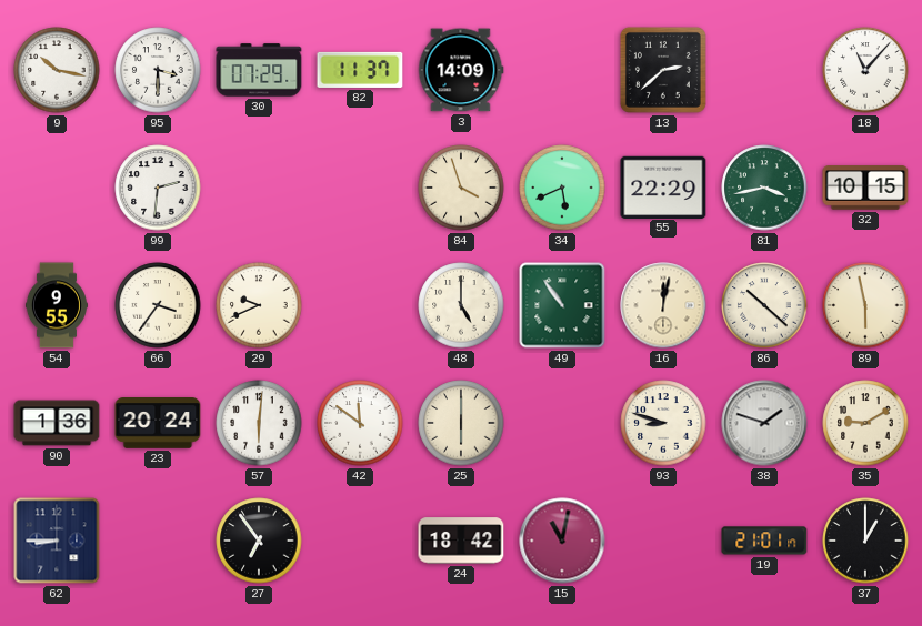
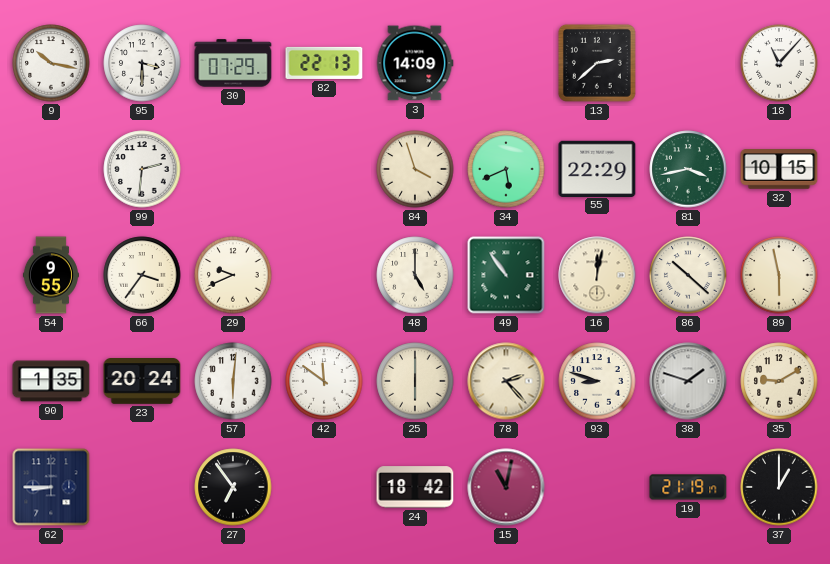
82: 11:37 -> 22:13 (324, 63)
90: 1:36 -> 1:35 (51, 381)
78: none -> 2:23 (506, 381)
19: 21:01 -> 21:19 (688, 487)
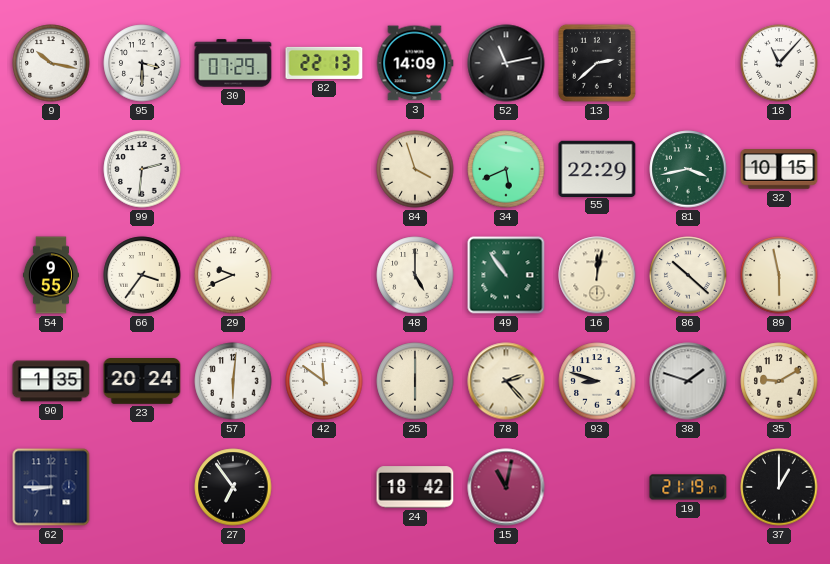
52: none -> 11:13 (506, 63)
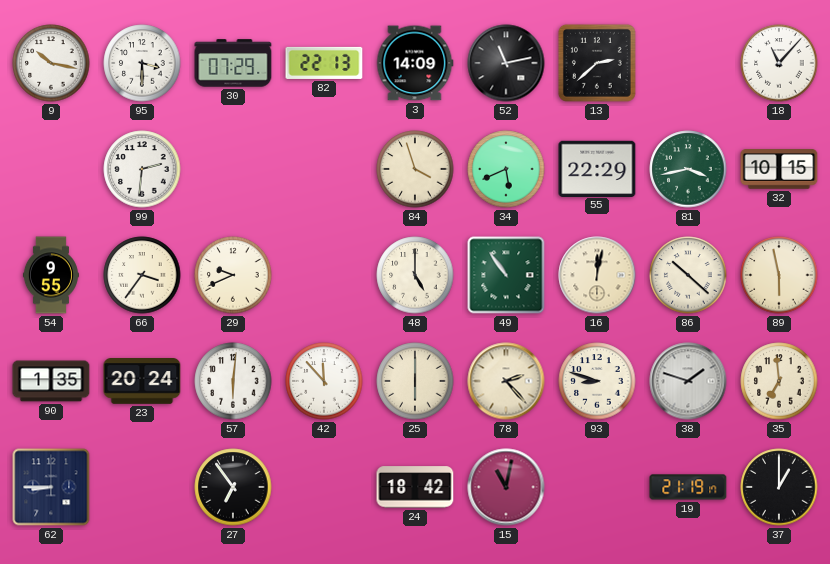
42: 11:51 -> 11:53 (324, 381)
35: 9:10 -> 6:59 (779, 381)
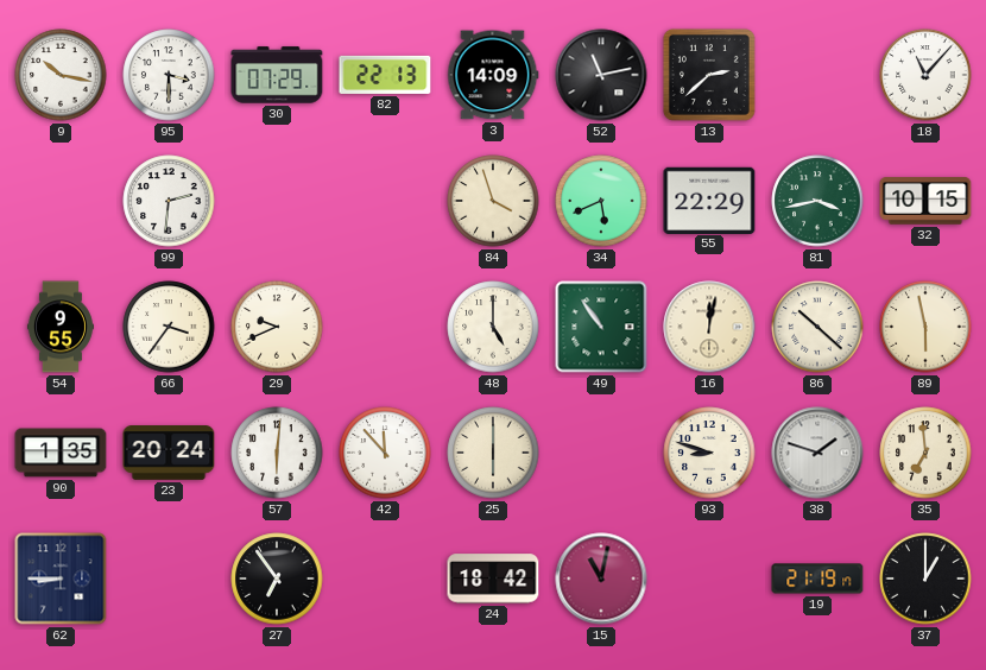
78: 2:23 -> none (506, 381)
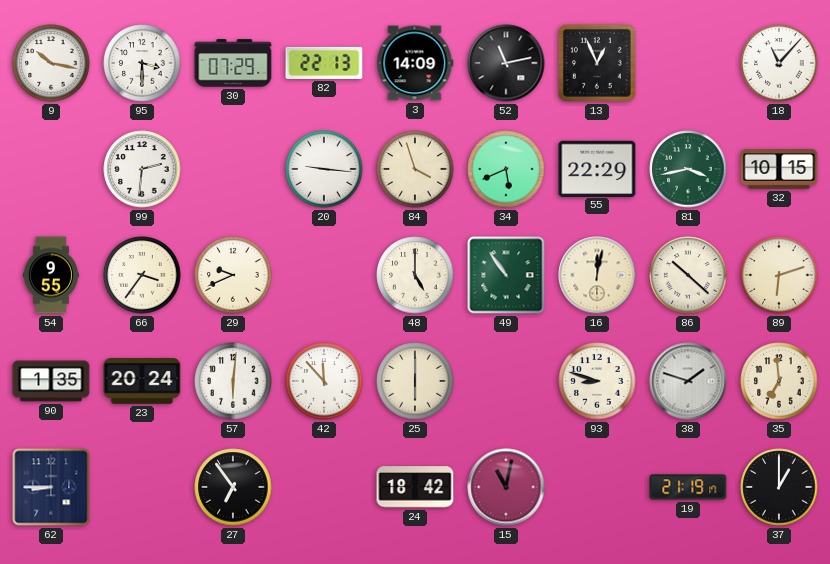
13: 2:38 -> 12:56 (597, 63)
20: none -> 9:16 (324, 169)
89: 5:58 -> 6:12 (779, 275)
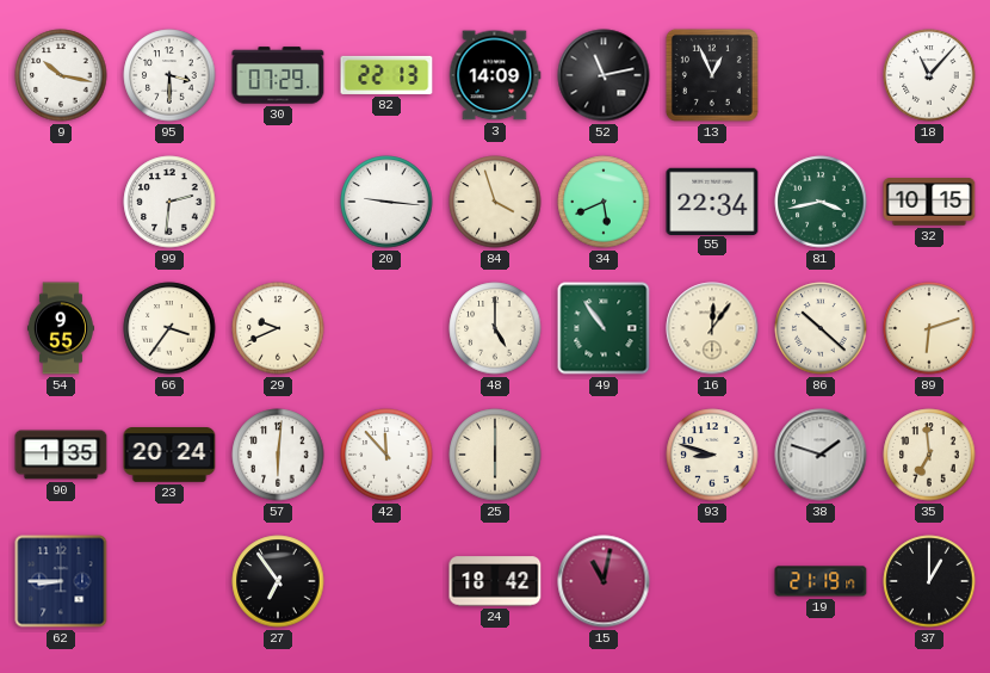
55: 22:29 -> 22:34 (712, 200)
16: 12:02 -> 12:06 (712, 328)
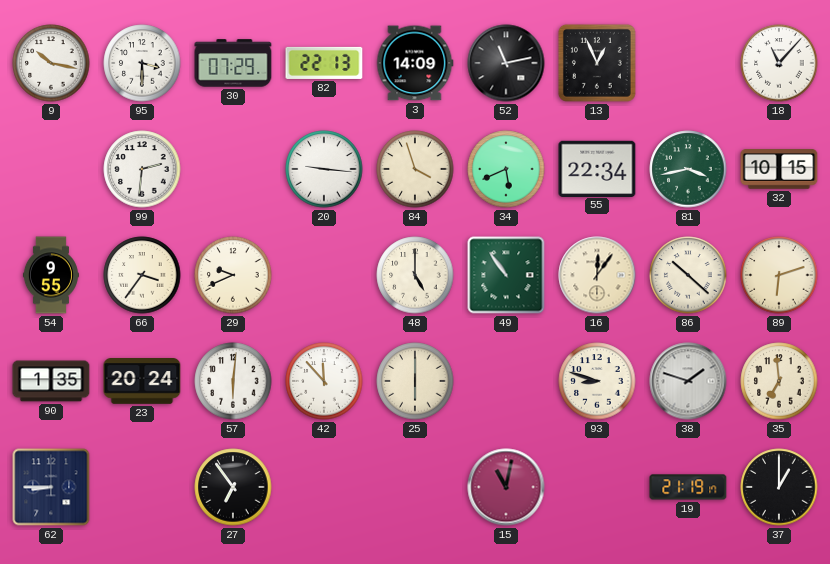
24: 18:42 -> none (495, 581)
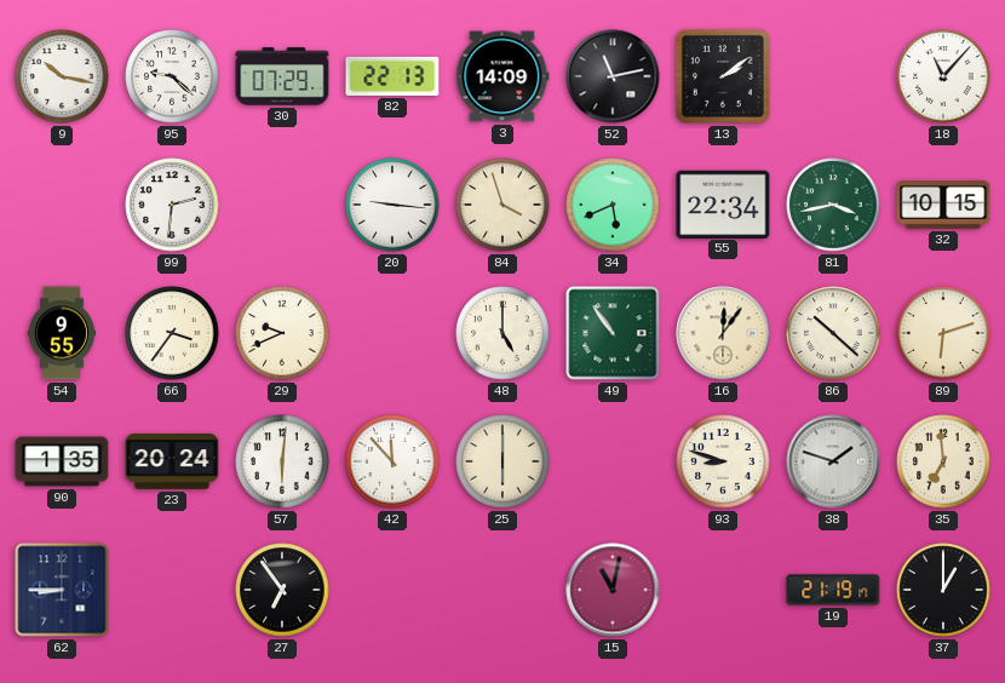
95: 3:30 -> 9:22 (172, 76)
13: 12:56 -> 2:09 (723, 76)
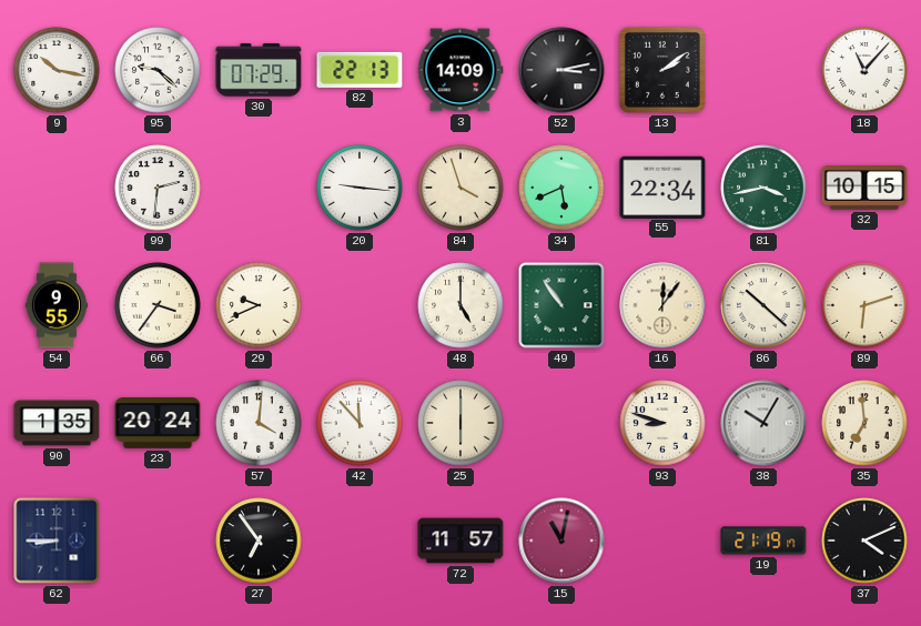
52: 11:13 -> 3:13 (561, 70)
57: 6:01 -> 4:01 (259, 423)
38: 1:48 -> 10:05 (763, 423)
72: none -> 11:57 (460, 541)
37: 1:00 -> 4:11 (864, 541)
